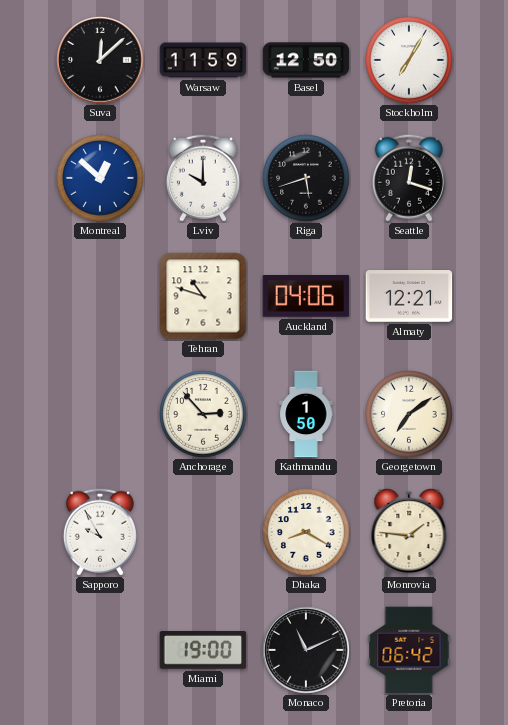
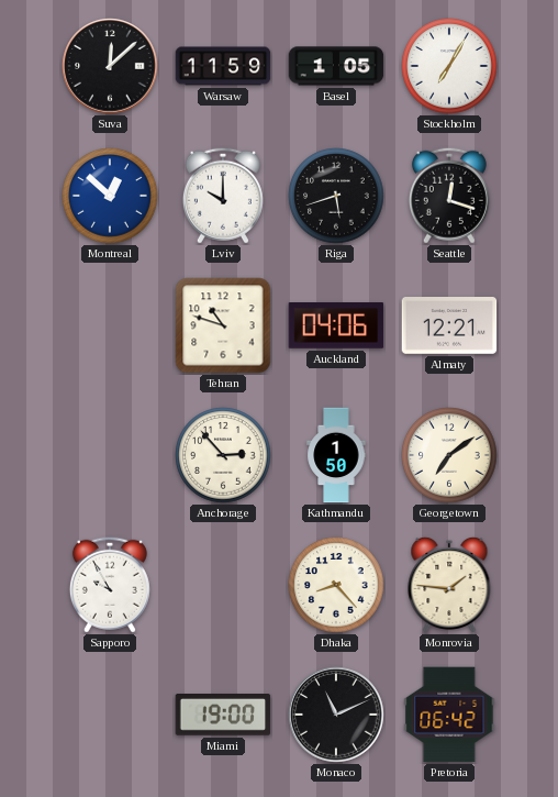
Basel: 12:50 -> 1:05 (336, 66)
Dhaka: 8:20 -> 8:23 (336, 585)
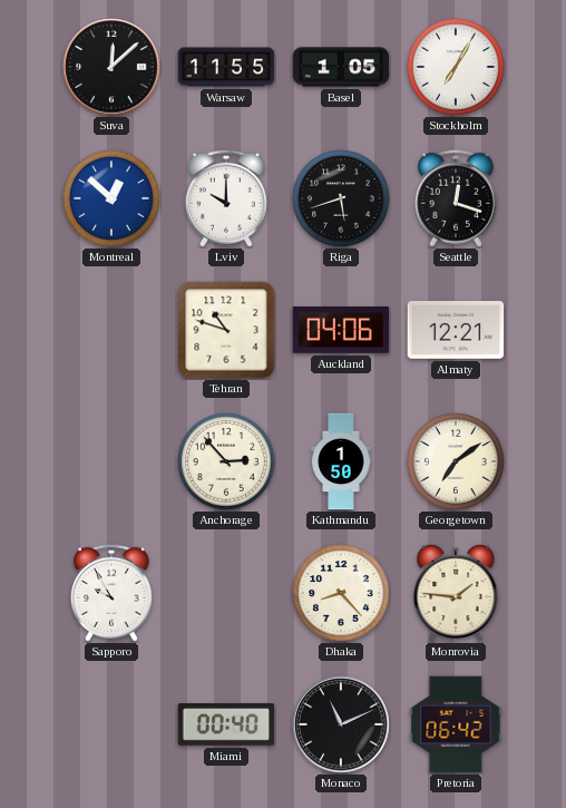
Warsaw: 11:59 -> 11:55 (226, 67)
Miami: 19:00 -> 00:40 (226, 726)
